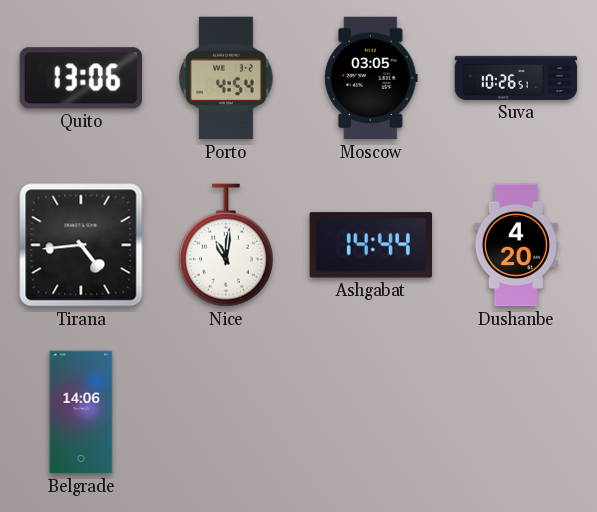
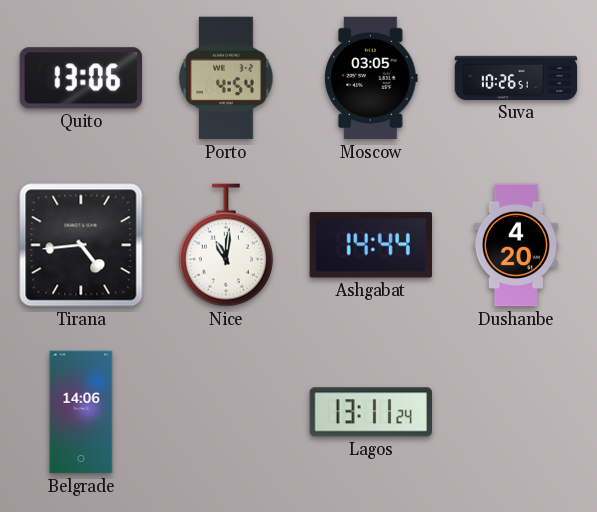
Lagos: none -> 13:11 (370, 412)
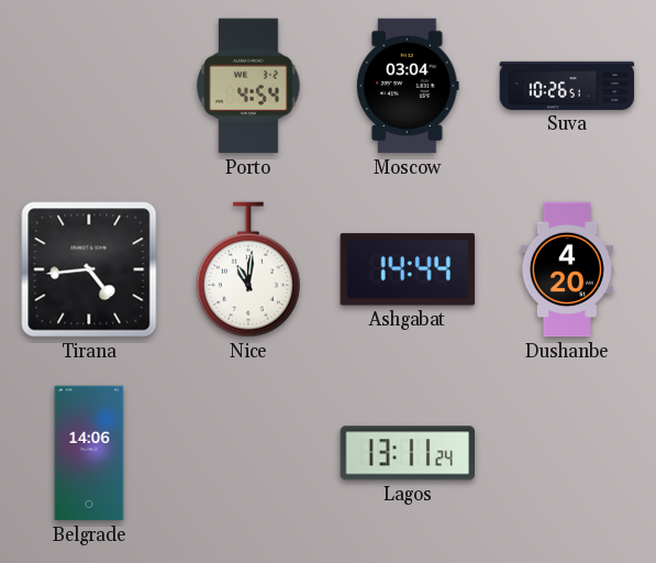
Quito: 13:06 -> none (80, 78)
Moscow: 03:05 -> 03:04 (409, 86)
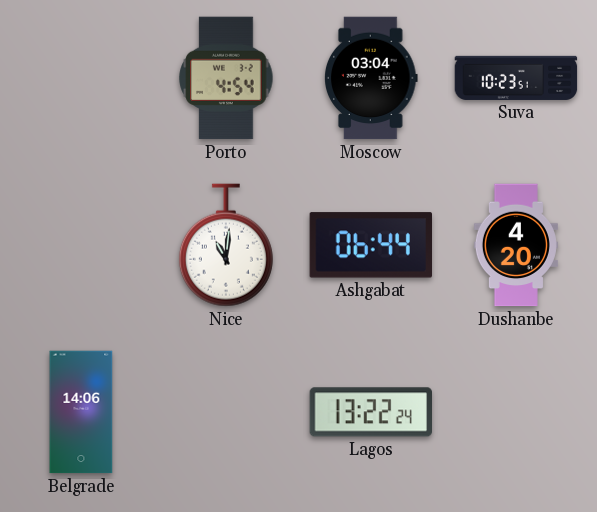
Suva: 10:26 -> 10:23 (516, 78)
Tirana: 4:44 -> none (89, 269)
Ashgabat: 14:44 -> 06:44 (370, 245)
Lagos: 13:11 -> 13:22 (370, 412)
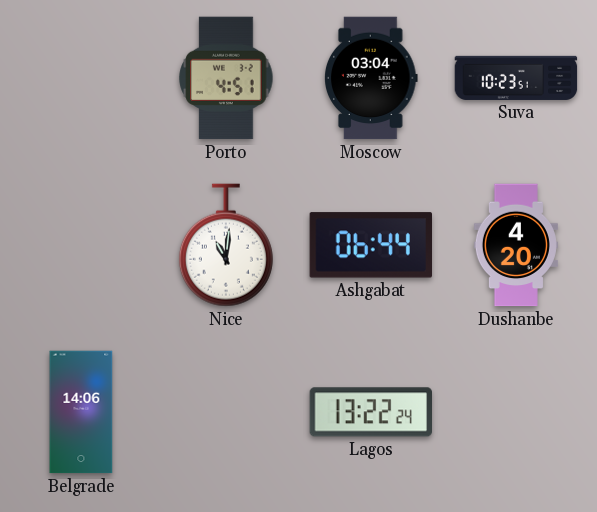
Porto: 4:54 -> 4:51 (226, 78)
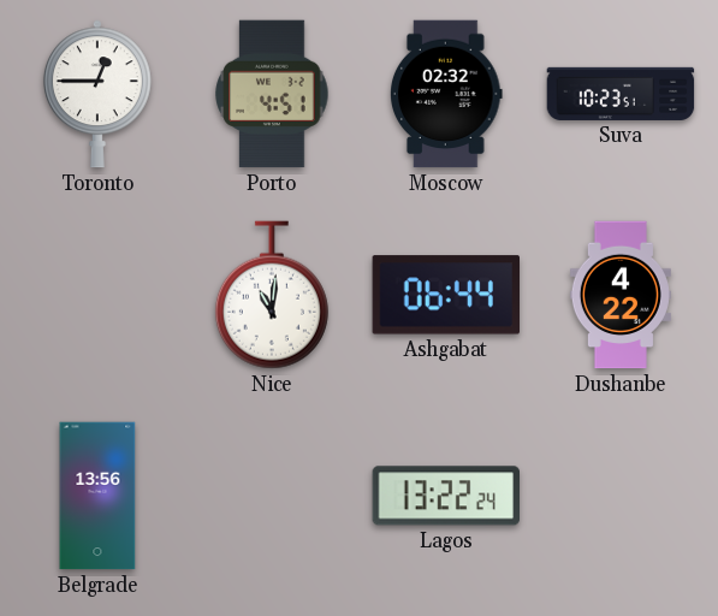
Toronto: none -> 12:45 (97, 94)
Moscow: 03:04 -> 02:32 (447, 94)
Dushanbe: 4:20 -> 4:22 (621, 295)
Belgrade: 14:06 -> 13:56 (97, 496)
